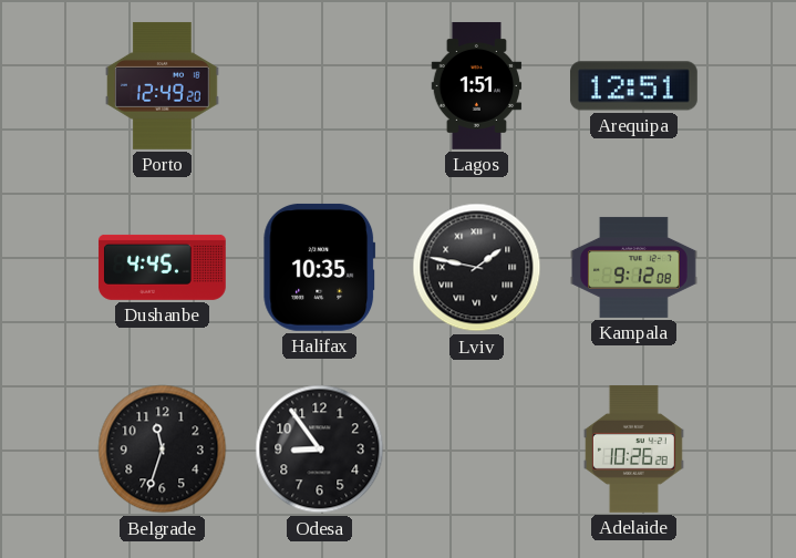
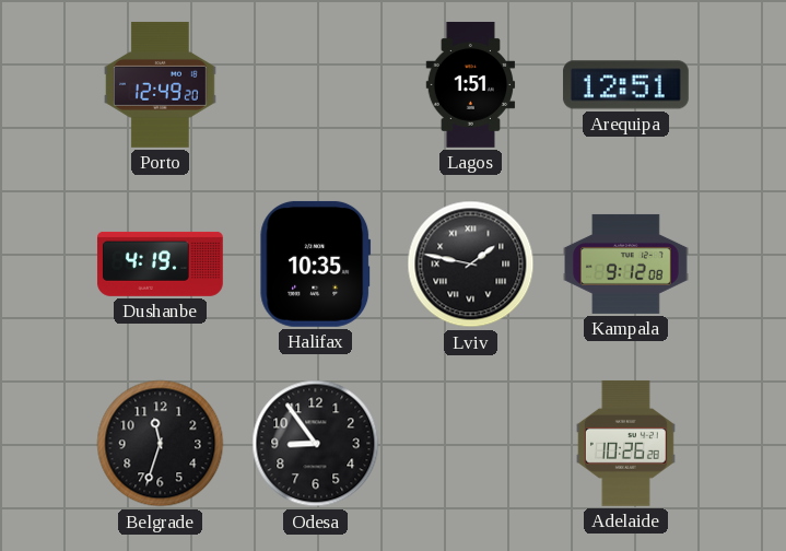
Dushanbe: 4:45 -> 4:19 (160, 263)
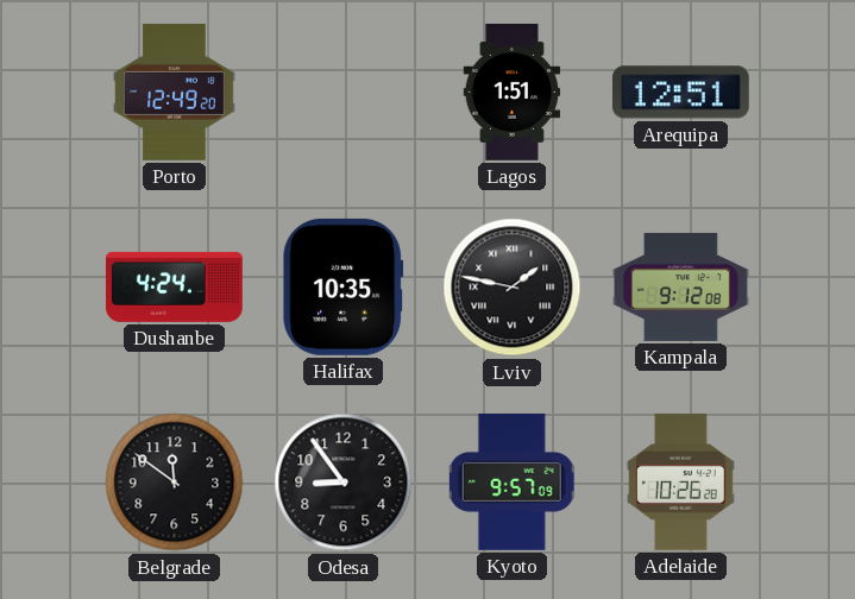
Dushanbe: 4:19 -> 4:24 (174, 286)
Belgrade: 11:33 -> 11:51 (175, 483)
Kyoto: none -> 9:57 (511, 481)
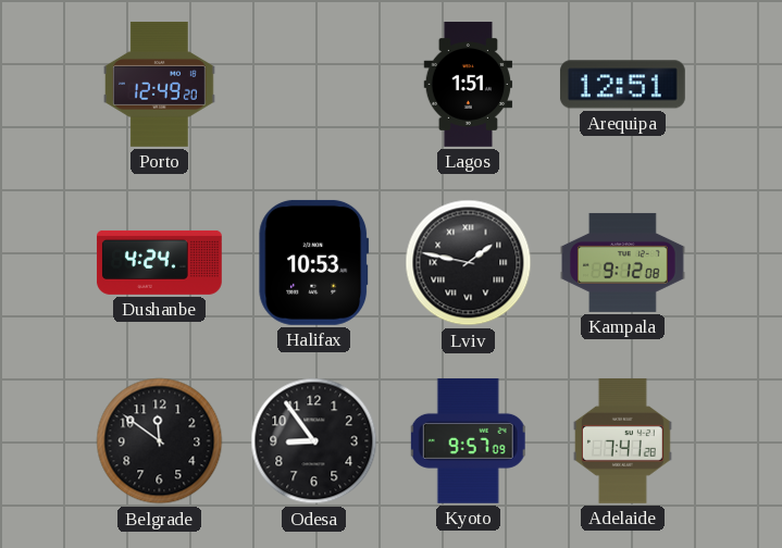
Halifax: 10:35 -> 10:53 (314, 262)
Adelaide: 10:26 -> 7:41 (622, 440)
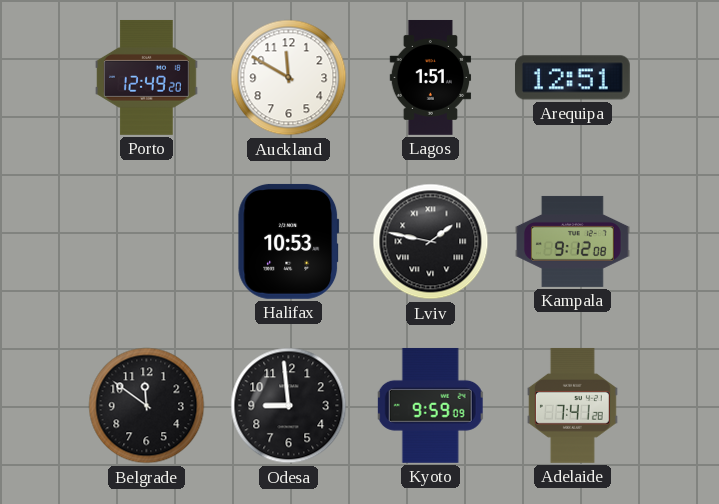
Auckland: none -> 11:50 (289, 78)
Dushanbe: 4:24 -> none (159, 262)
Odesa: 8:54 -> 8:59 (289, 406)
Kyoto: 9:57 -> 9:59 (430, 405)
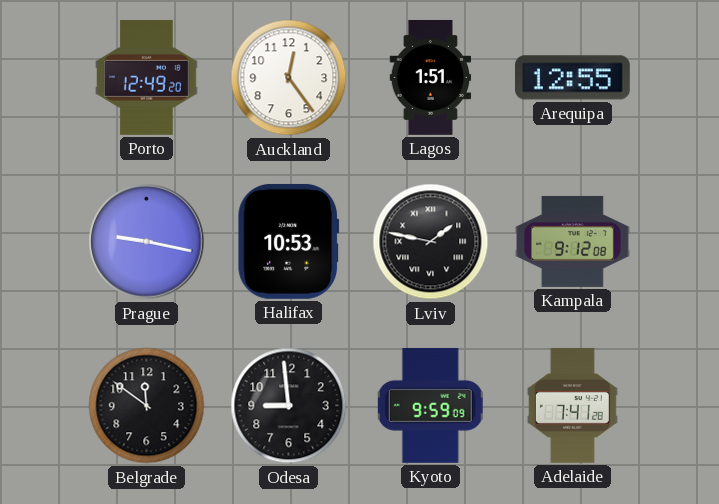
Auckland: 11:50 -> 12:24 (289, 78)
Arequipa: 12:51 -> 12:55 (572, 78)
Prague: none -> 9:17 (147, 242)
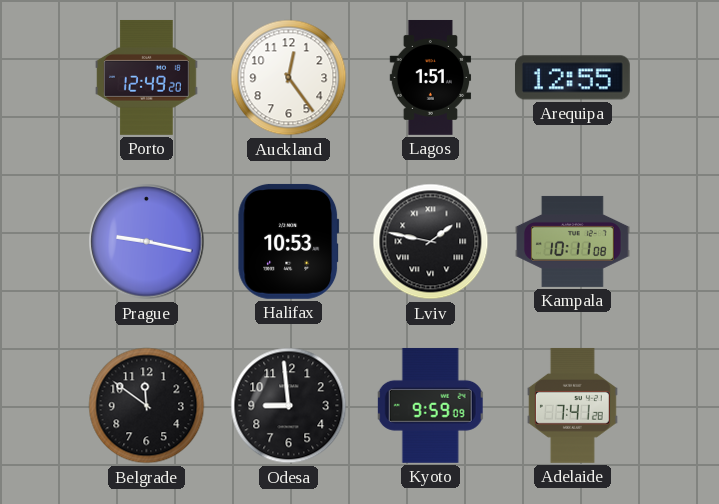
Kampala: 9:12 -> 10:11 (573, 241)
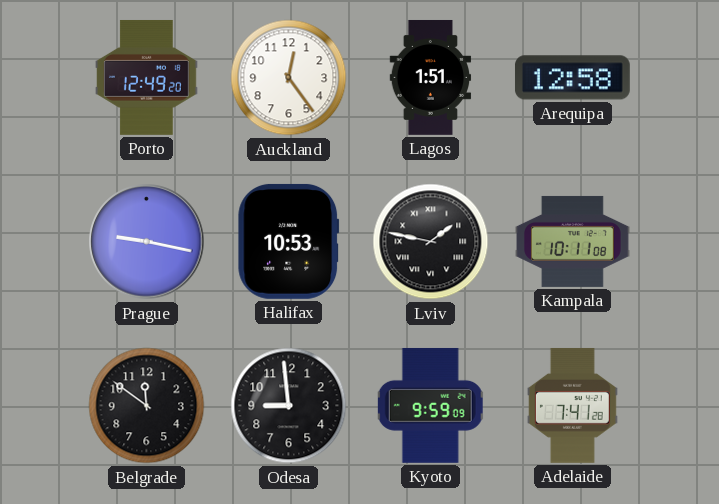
Arequipa: 12:55 -> 12:58 (572, 78)
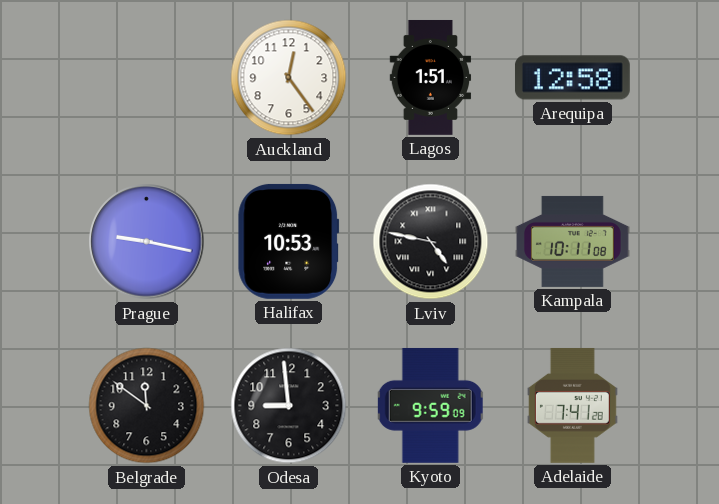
Porto: 12:49 -> none (147, 77)
Lviv: 1:47 -> 4:47 (431, 242)
